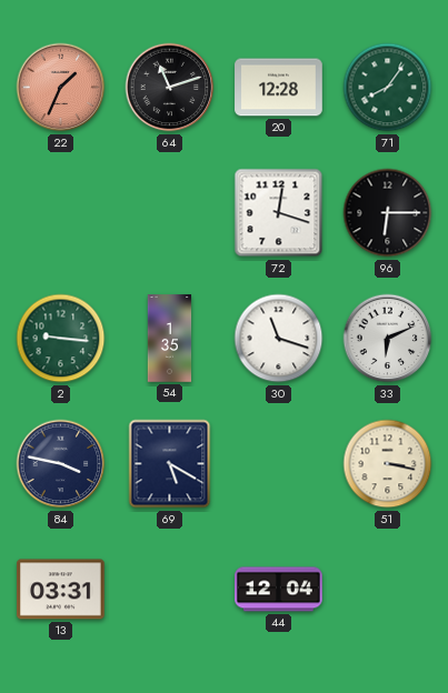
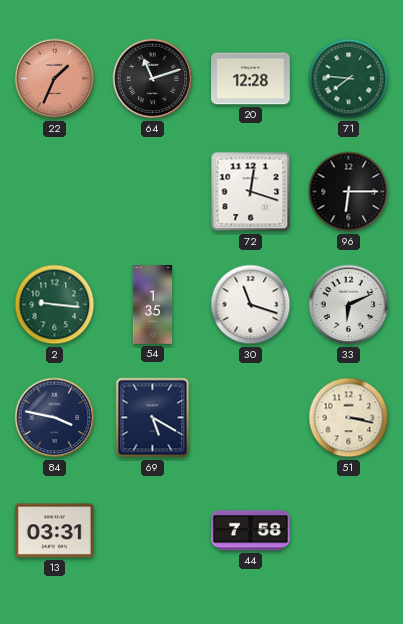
71: 8:06 -> 7:46 (349, 79)
44: 12:04 -> 7:58 (251, 531)
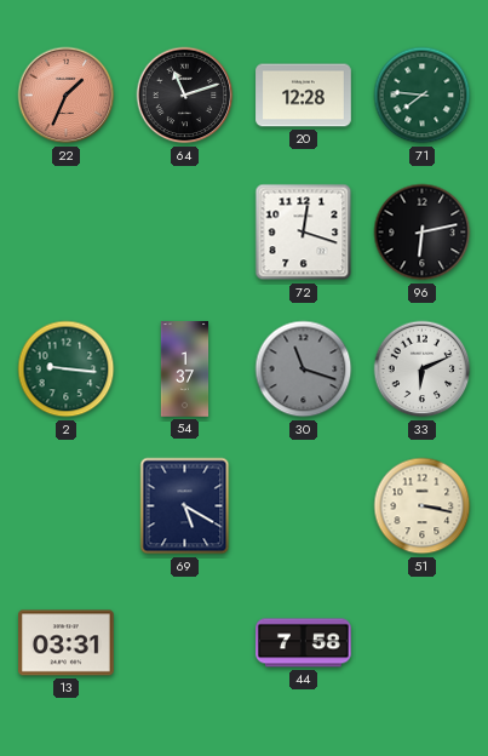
96: 6:15 -> 6:13 (423, 233)
54: 1:35 -> 1:37 (185, 370)
30 dial: white -> grey (304, 370)
84: 3:47 -> none (55, 418)
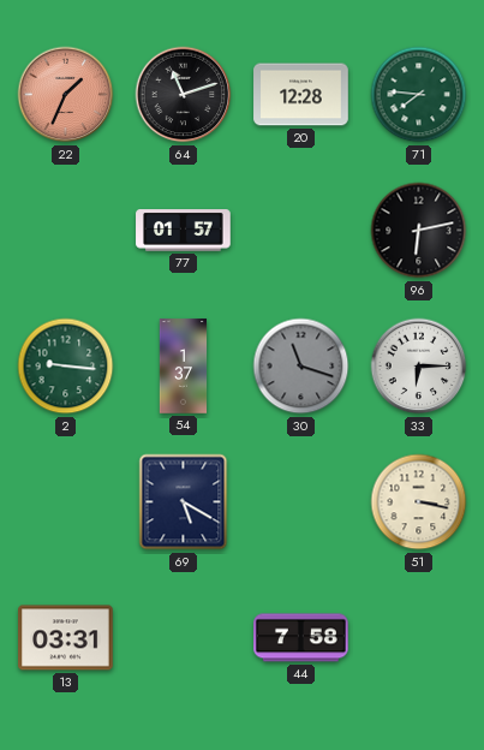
77: none -> 01:57 (184, 231)
72: 12:18 -> none (304, 233)
33: 6:11 -> 6:15 (419, 367)
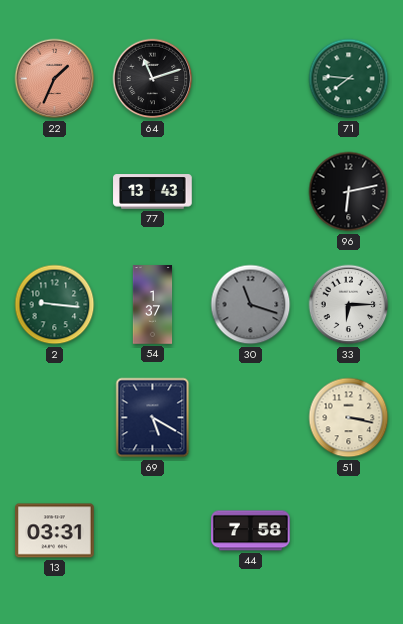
20: 12:28 -> none (301, 95)
77: 01:57 -> 13:43 (153, 192)
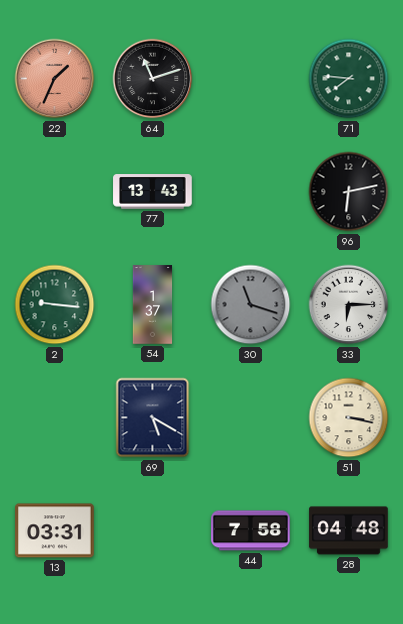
28: none -> 04:48 (349, 531)
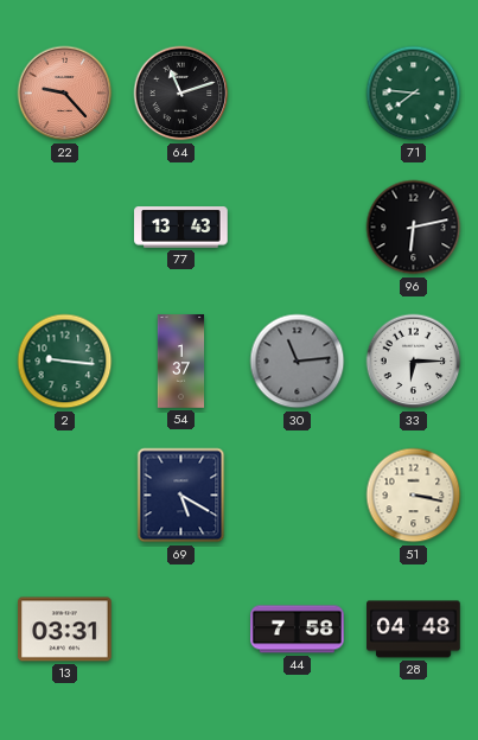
22: 1:34 -> 9:23 (65, 94)
30: 11:18 -> 11:14 (298, 362)
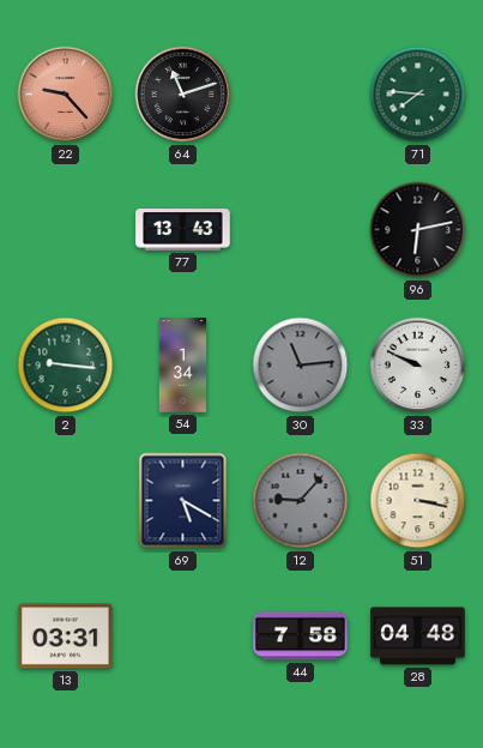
54: 1:37 -> 1:34 (183, 366)
33: 6:15 -> 9:49 (418, 366)
12: none -> 9:07 (301, 501)
